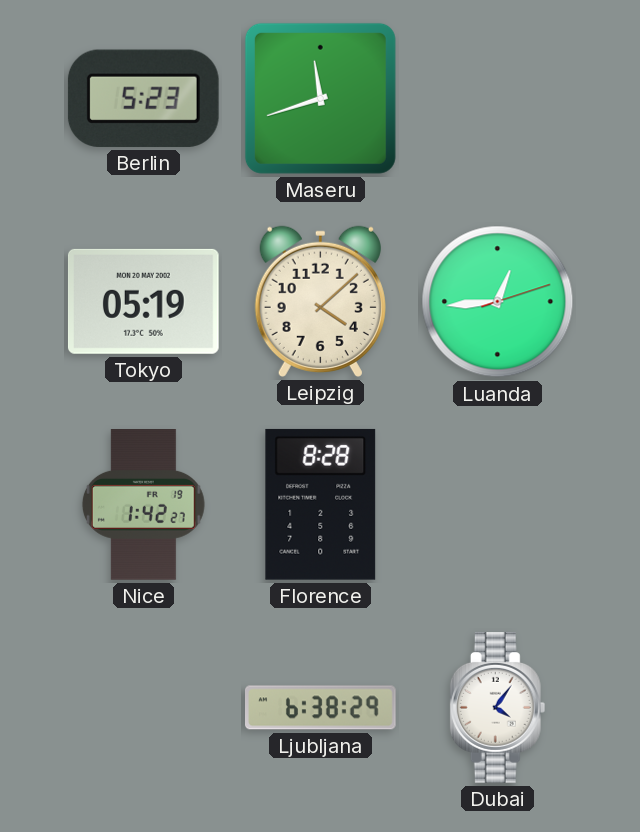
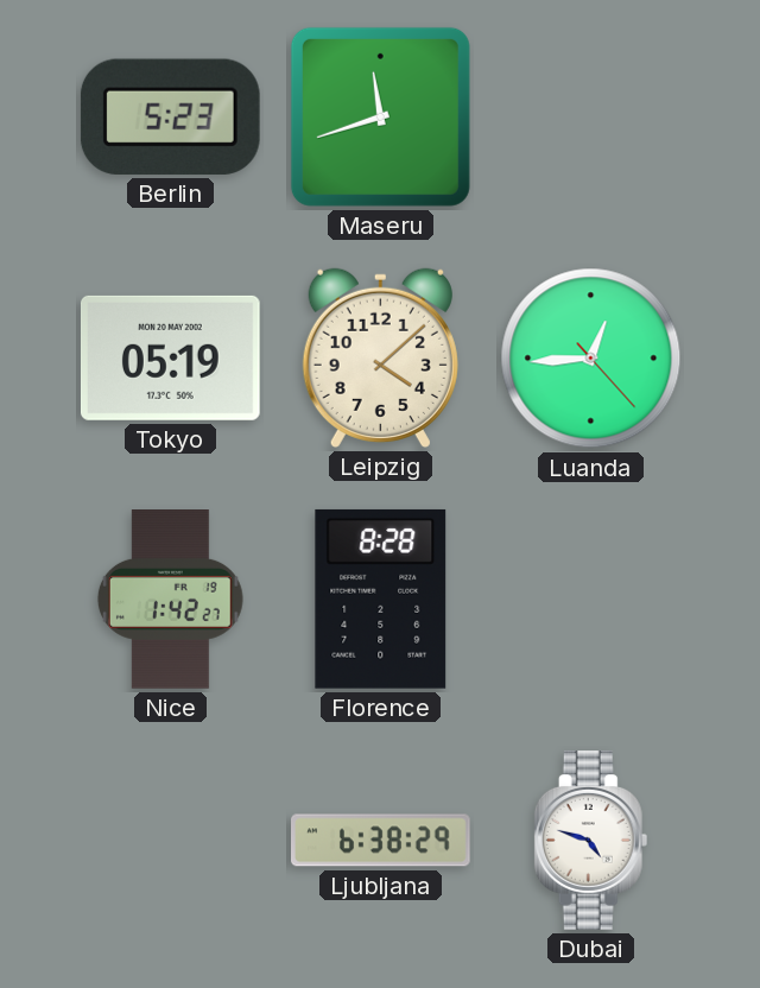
Luanda: 12:44:12 -> 12:44:23 (591, 359)
Dubai: 4:06 -> 4:48 (591, 841)
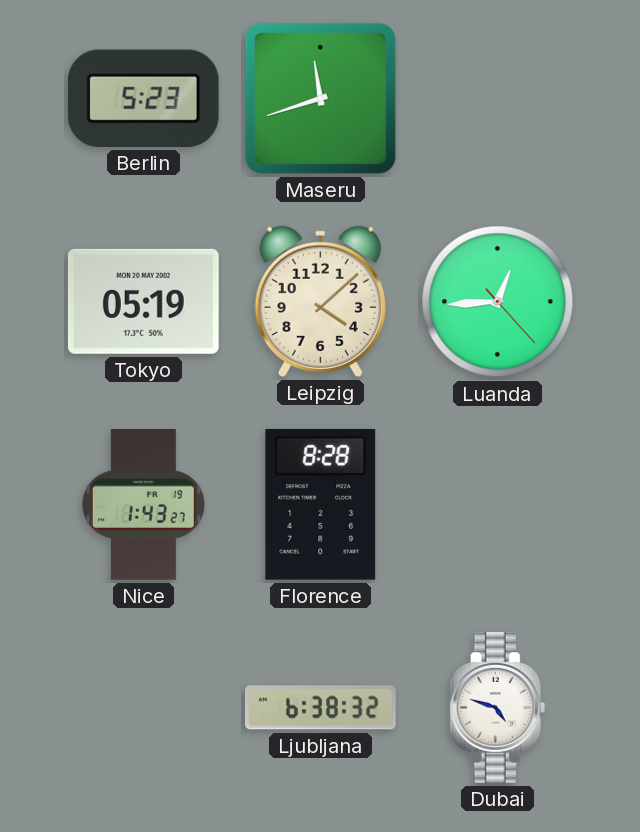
Nice: 1:42 -> 1:43 (143, 505)
Ljubljana: 6:38:29 -> 6:38:32 (321, 708)
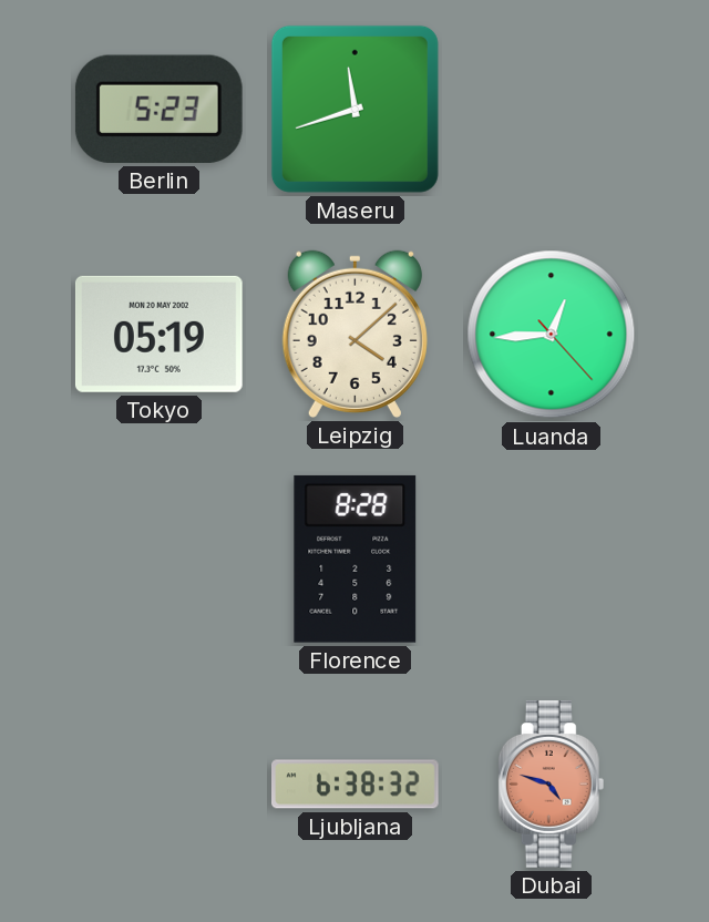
Nice: 1:43 -> none (143, 505)
Dubai dial: white -> salmon (552, 785)
